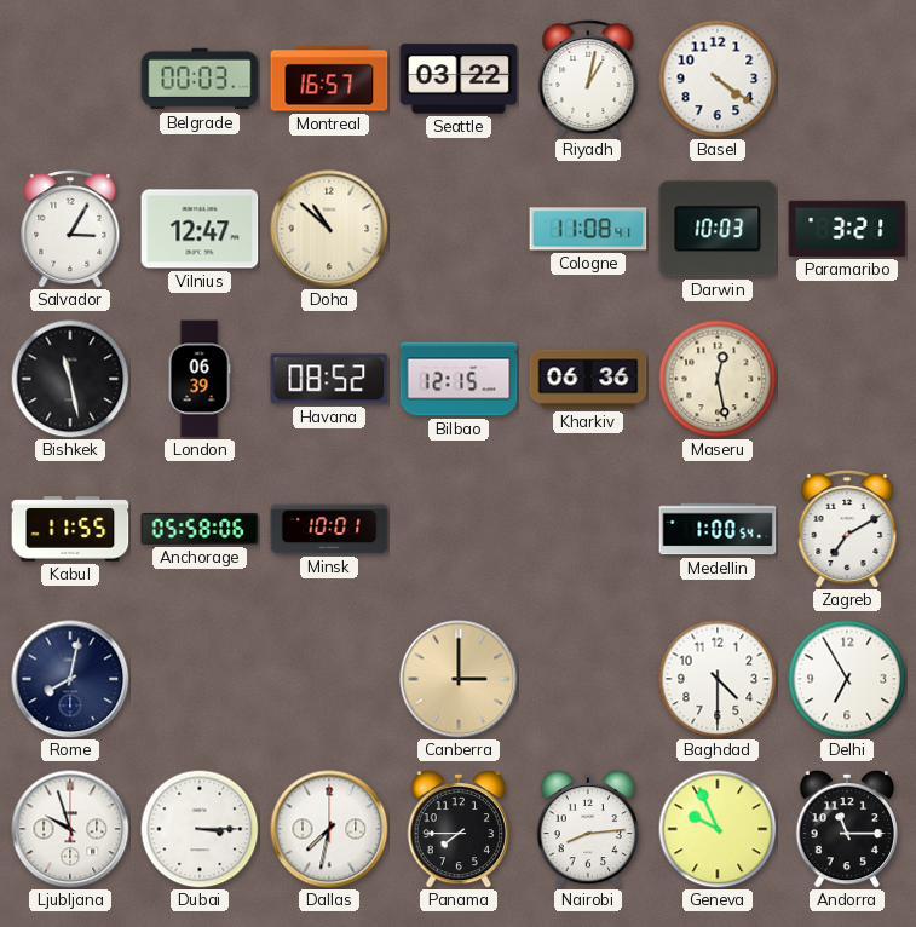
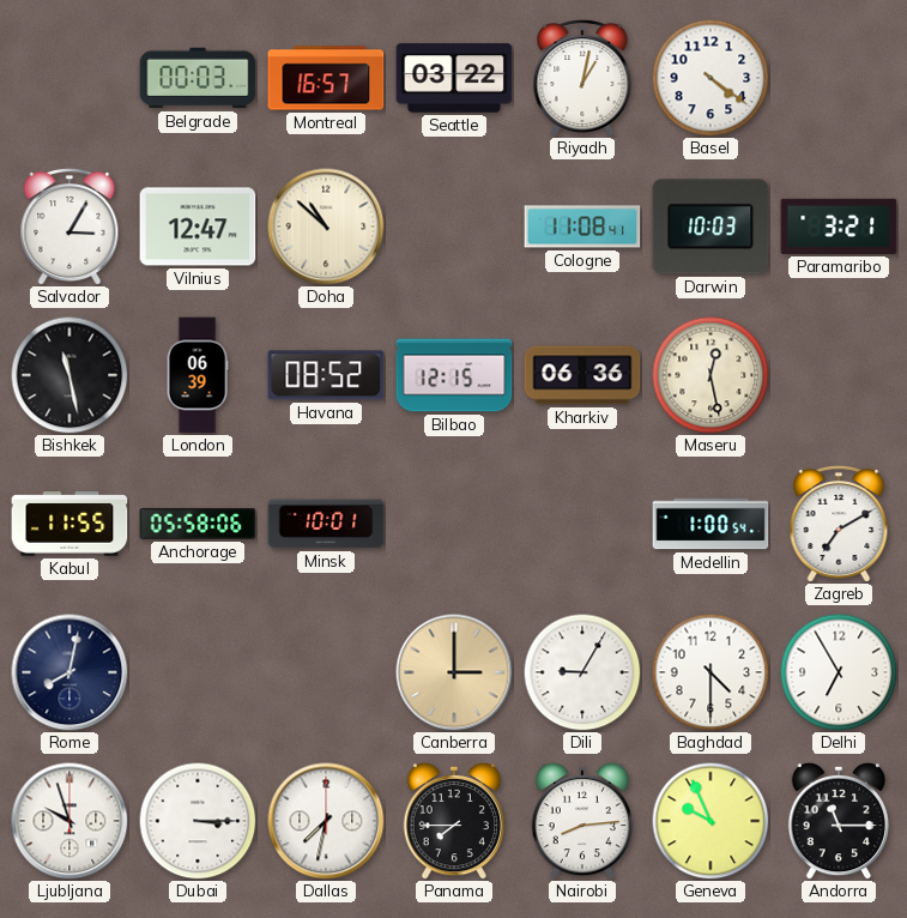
Dili: none -> 9:05 (582, 672)
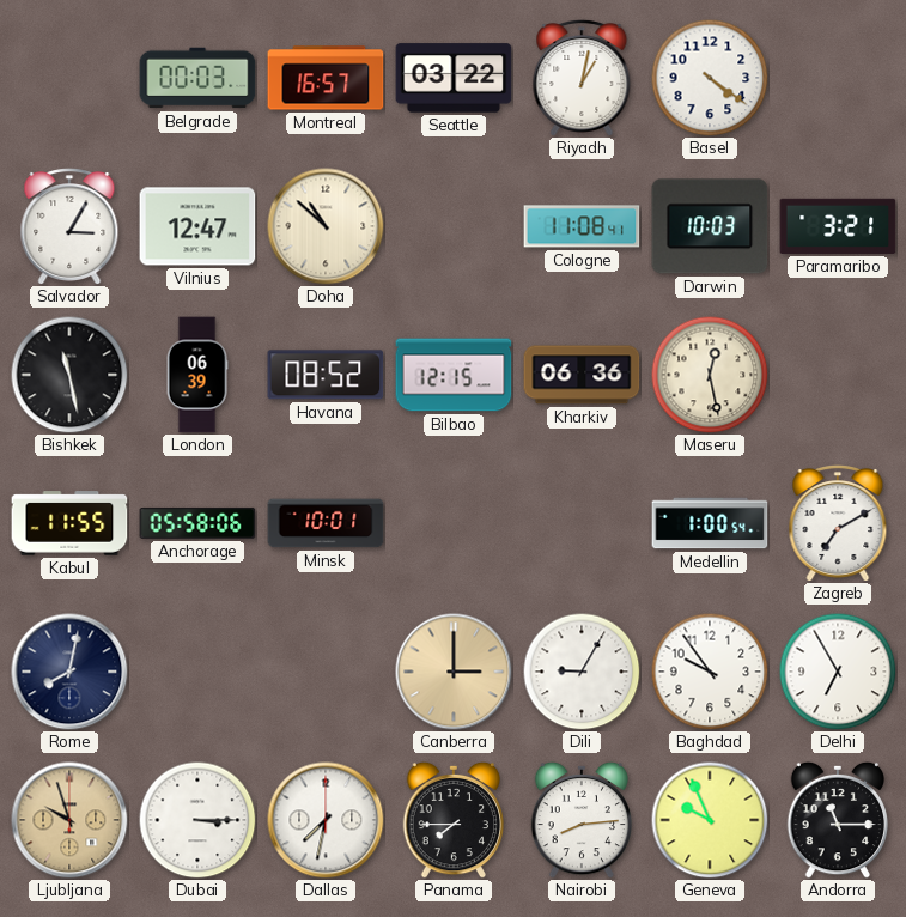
Baghdad: 4:30 -> 9:54 (710, 672)
Ljubljana dial: white -> champagne (69, 820)
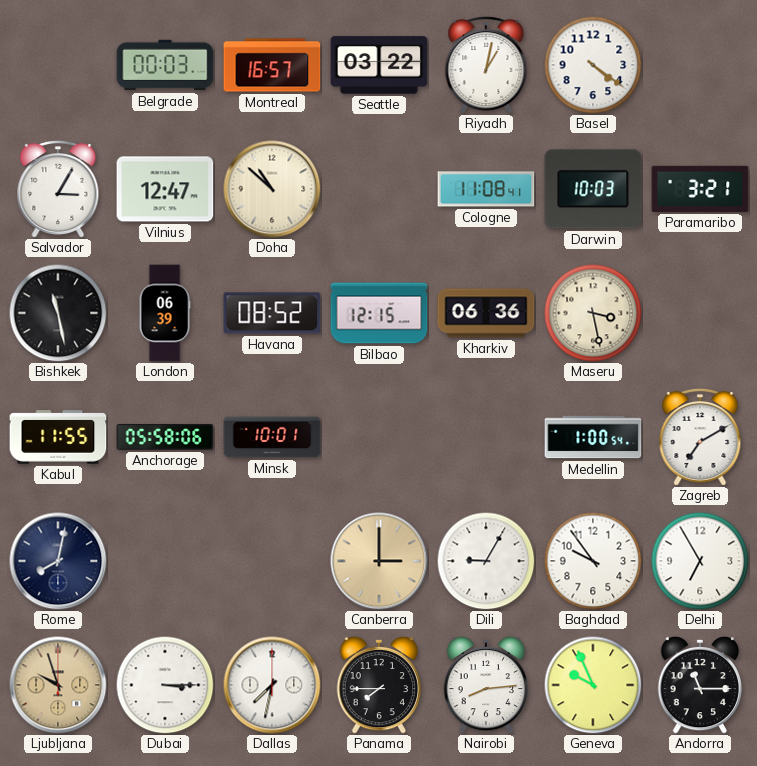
Maseru: 12:28 -> 3:28 (593, 313)
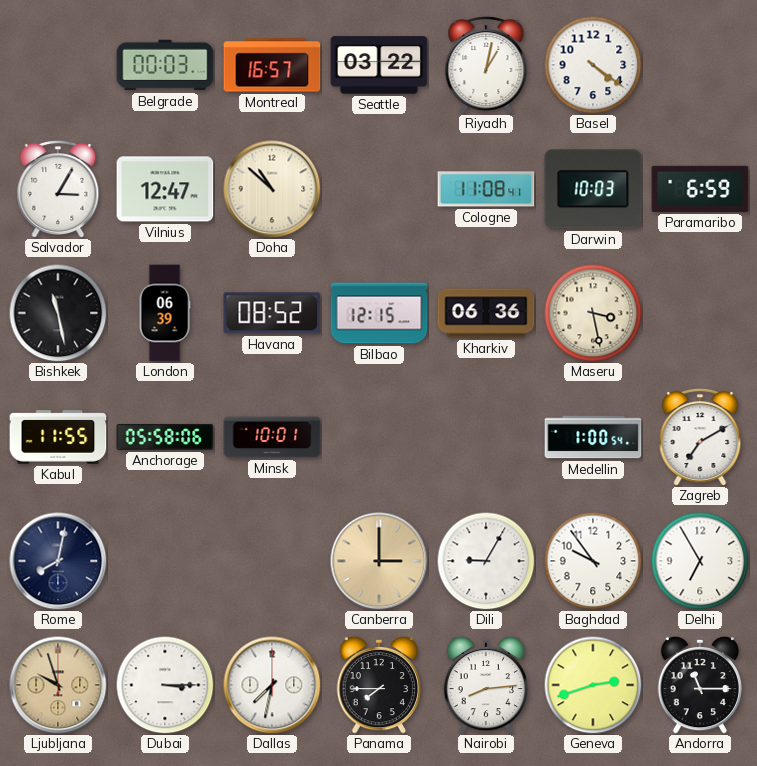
Paramaribo: 3:21 -> 6:59 (700, 189)
Geneva: 9:56 -> 2:42 (593, 685)
